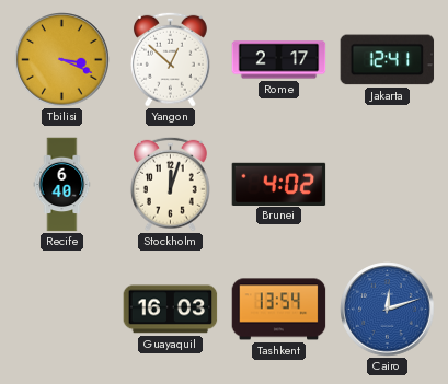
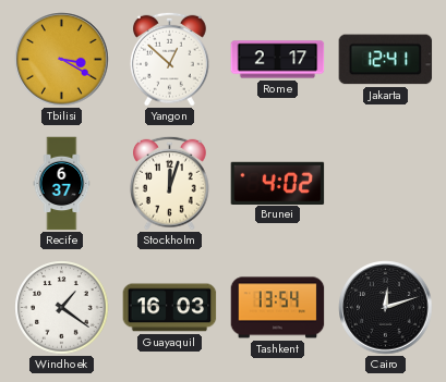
Tbilisi: 3:19 -> 3:20 (62, 60)
Recife: 6:40 -> 6:37 (62, 184)
Windhoek: none -> 1:21 (62, 308)
Cairo dial: blue -> black (386, 308)
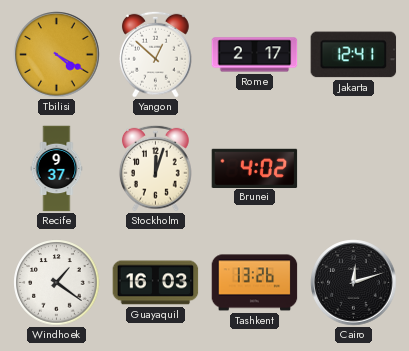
Tbilisi: 3:20 -> 4:20 (57, 55)
Recife: 6:37 -> 9:37 (57, 169)
Tashkent: 13:54 -> 13:26 (255, 283)
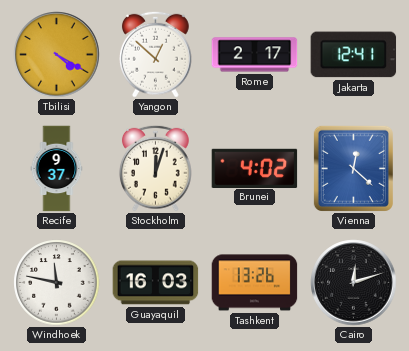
Vienna: none -> 12:22 (353, 168)
Windhoek: 1:21 -> 11:47 (57, 283)
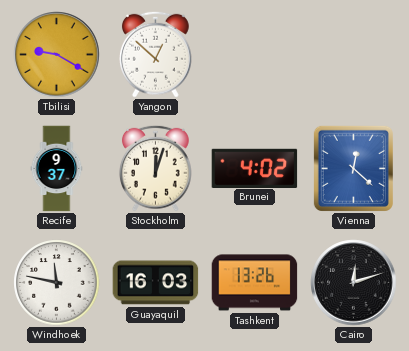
Tbilisi: 4:20 -> 9:20 (57, 55)
Rome: 2:17 -> none (255, 55)
Jakarta: 12:41 -> none (354, 55)
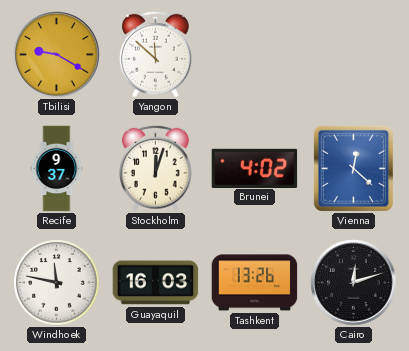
Yangon: 12:52 -> 11:52 (155, 54)
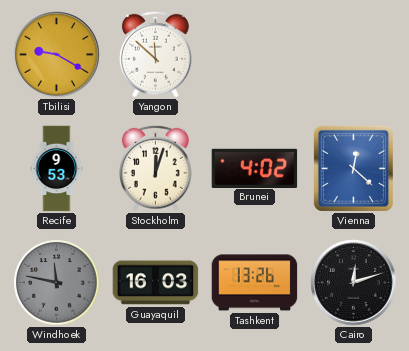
Recife: 9:37 -> 9:53 (57, 169)
Windhoek dial: white -> grey (57, 283)
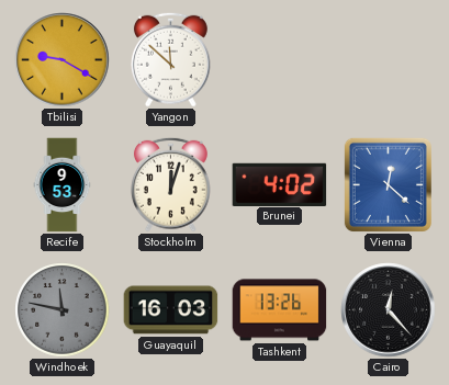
Cairo: 12:12 -> 12:23 (389, 310)
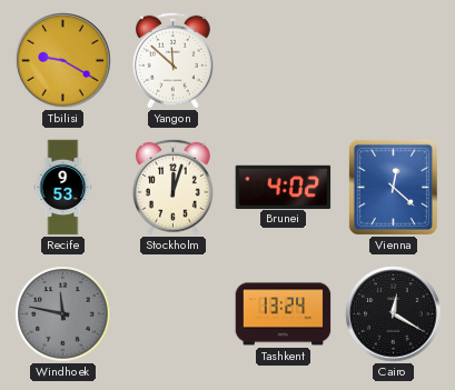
Guayaquil: 16:03 -> none (171, 310)
Tashkent: 13:26 -> 13:24 (284, 314)
Cairo: 12:23 -> 12:20 (394, 314)
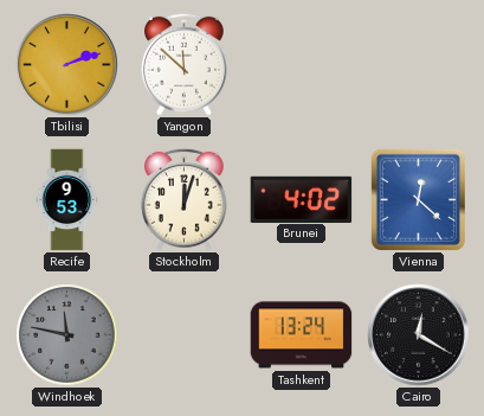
Tbilisi: 9:20 -> 2:12 (67, 65)
